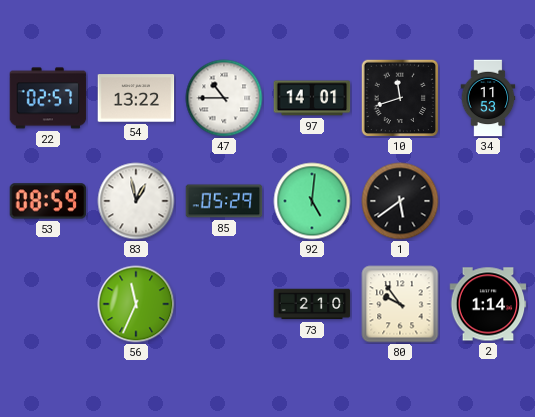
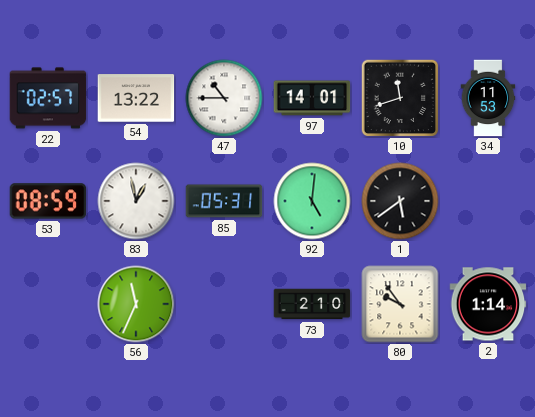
85: 05:29 -> 05:31 (224, 201)
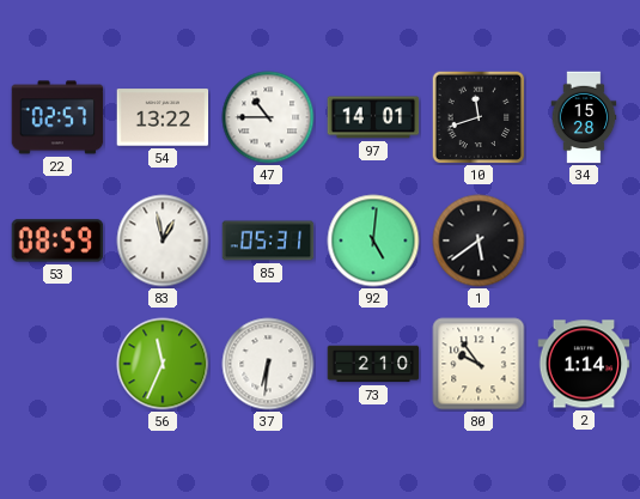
34: 11:53 -> 15:28 (584, 117)
37: none -> 6:31 (268, 364)
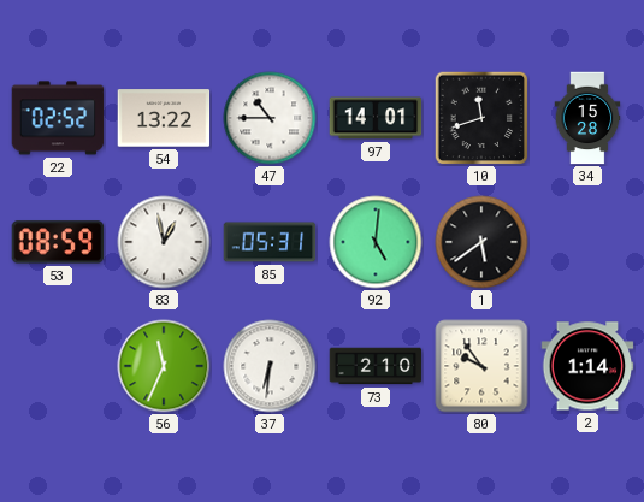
22: 02:57 -> 02:52 (58, 118)
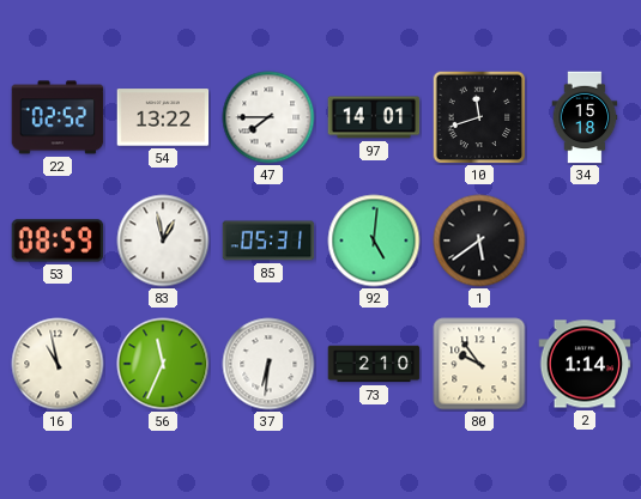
47: 10:45 -> 7:45 (268, 117)
34: 15:28 -> 15:18 (585, 117)
16: none -> 10:58 (58, 364)
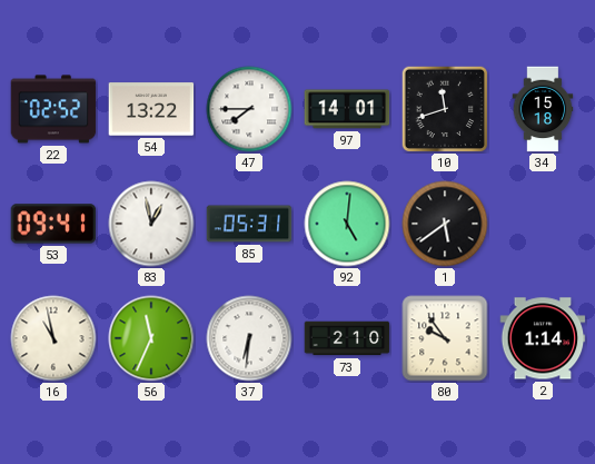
53: 08:59 -> 09:41 (53, 224)
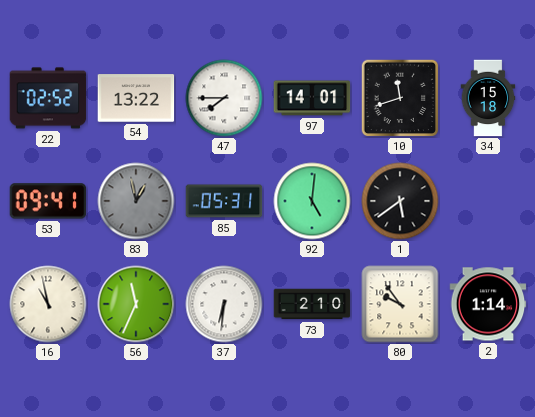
83 dial: white -> grey (136, 201)
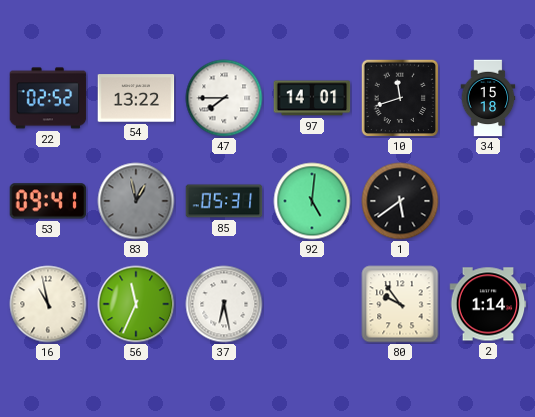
37: 6:31 -> 6:28 (224, 304)
73: 2:10 -> none (312, 304)
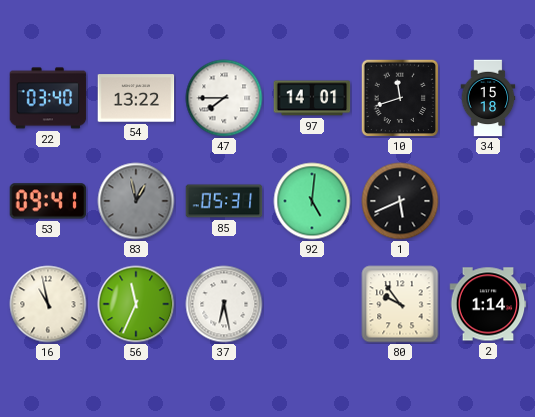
22: 02:52 -> 03:40 (48, 98)
1: 5:39 -> 5:41 (400, 201)
